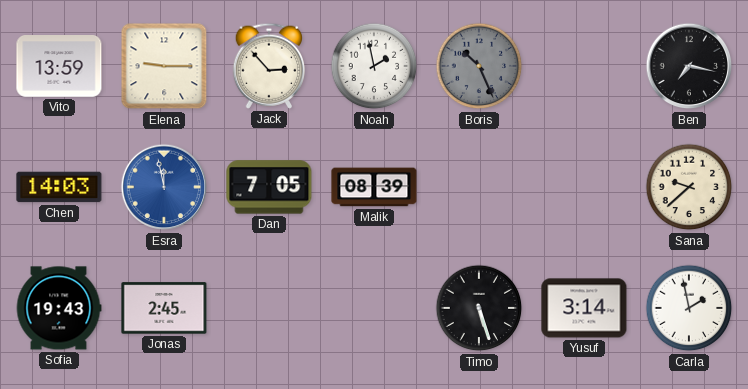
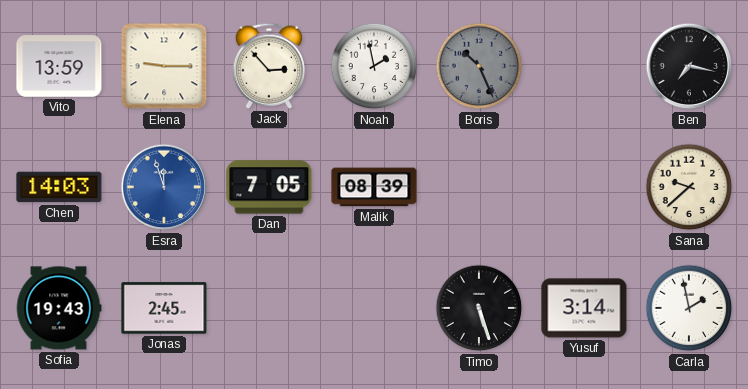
Esra: 11:58 -> 11:57 (164, 187)
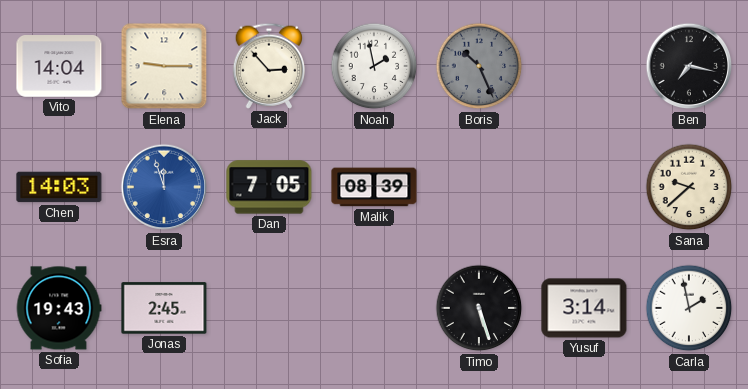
Vito: 13:59 -> 14:04 (59, 67)
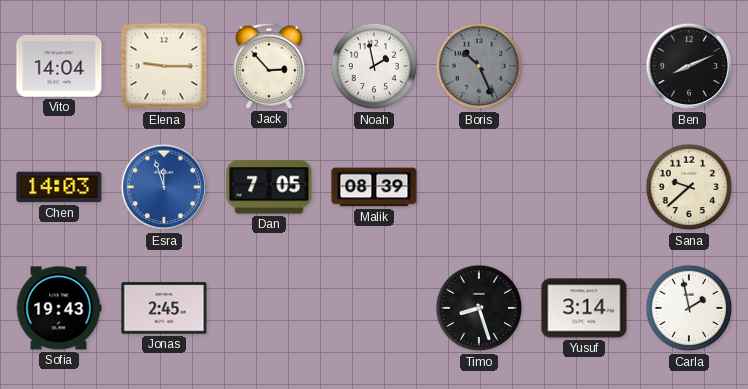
Ben: 7:17 -> 8:11 (689, 66)
Timo: 5:27 -> 8:27 (479, 308)
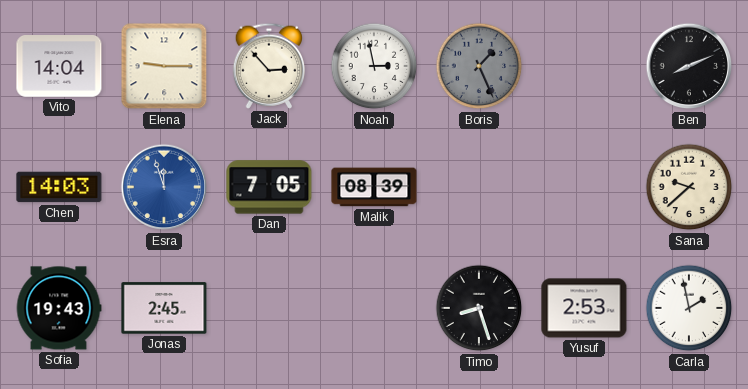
Noah: 1:58 -> 2:58 (374, 66)
Boris: 10:26 -> 1:26 (479, 66)
Yusuf: 3:14 -> 2:53 (584, 308)
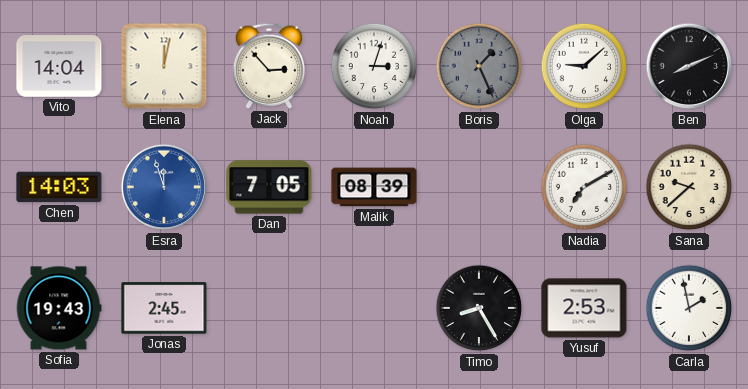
Elena: 9:15 -> 12:02 (164, 66)
Noah: 2:58 -> 3:03 (374, 66)
Olga: none -> 9:08 (584, 66)
Nadia: none -> 7:10 (584, 187)
Timo: 8:27 -> 8:25 (479, 308)
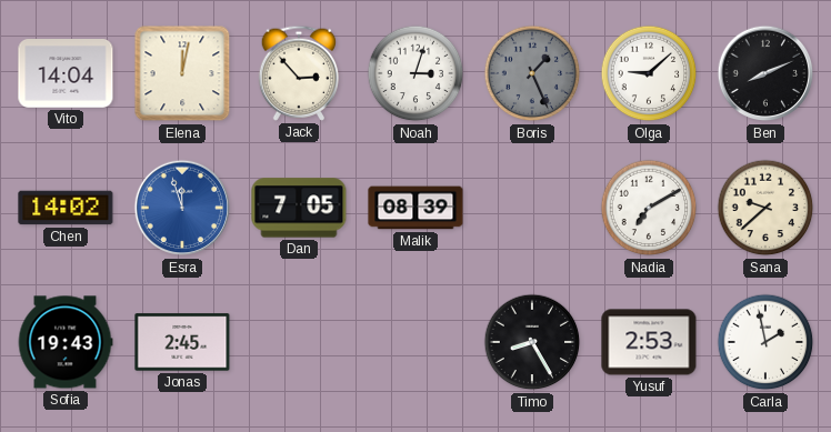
Chen: 14:03 -> 14:02 (66, 208)
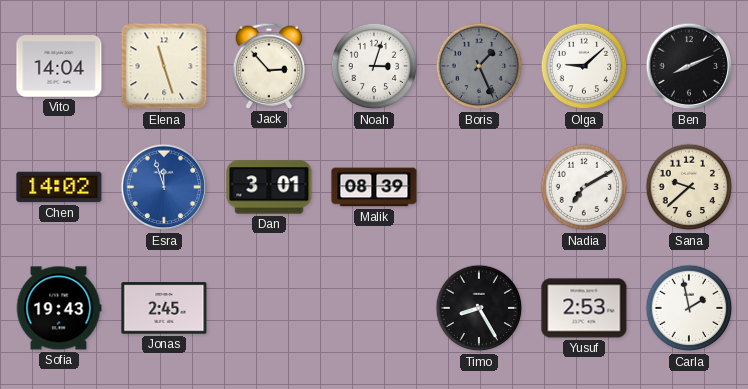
Elena: 12:02 -> 11:27 (164, 66)
Dan: 7:05 -> 3:01 (269, 187)
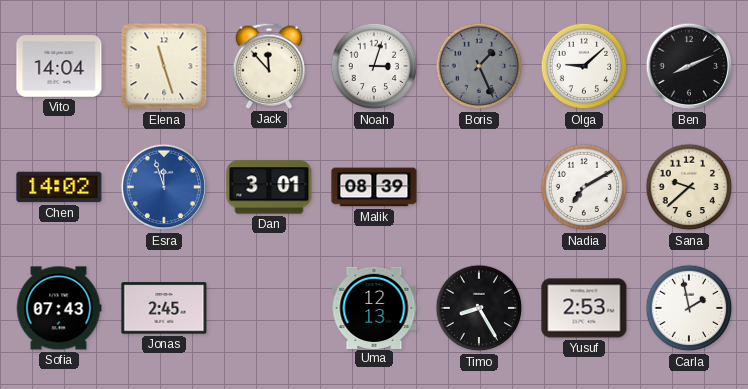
Jack: 2:53 -> 11:53 (268, 66)
Sofia: 19:43 -> 07:43 (59, 308)
Uma: none -> 12:13 (374, 307)
